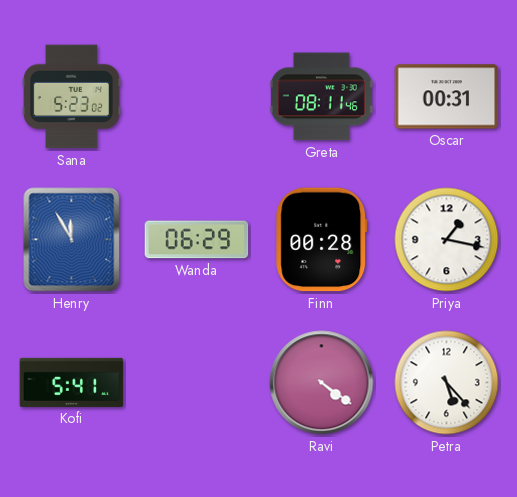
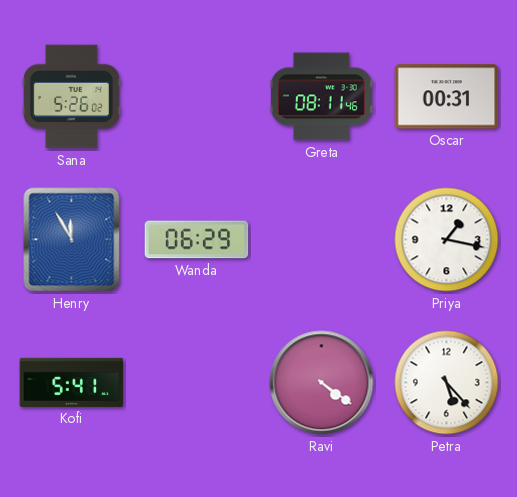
Sana: 5:23 -> 5:26 (72, 97)
Finn: 00:28 -> none (322, 240)
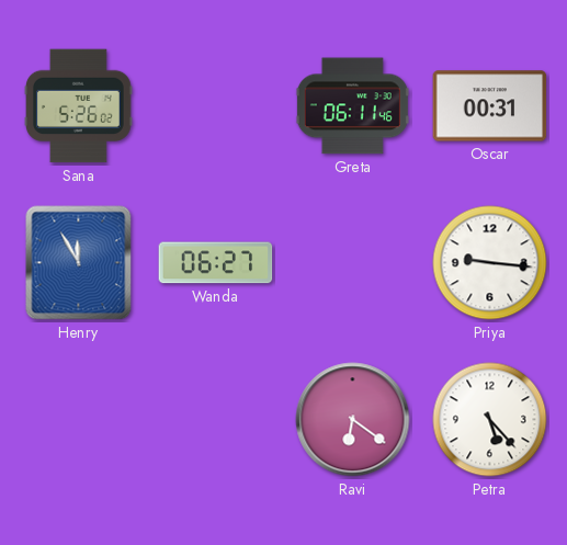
Greta: 08:11 -> 06:11 (352, 106)
Wanda: 06:29 -> 06:27 (216, 263)
Priya: 1:17 -> 9:16 (490, 263)
Kofi: 5:41 -> none (72, 382)
Ravi: 4:21 -> 6:21 (353, 420)
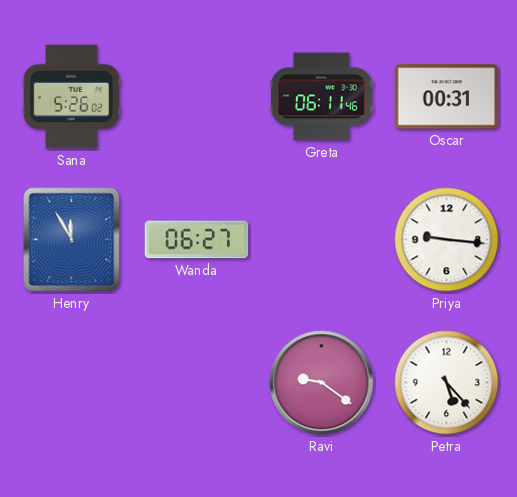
Ravi: 6:21 -> 9:21 (322, 383)
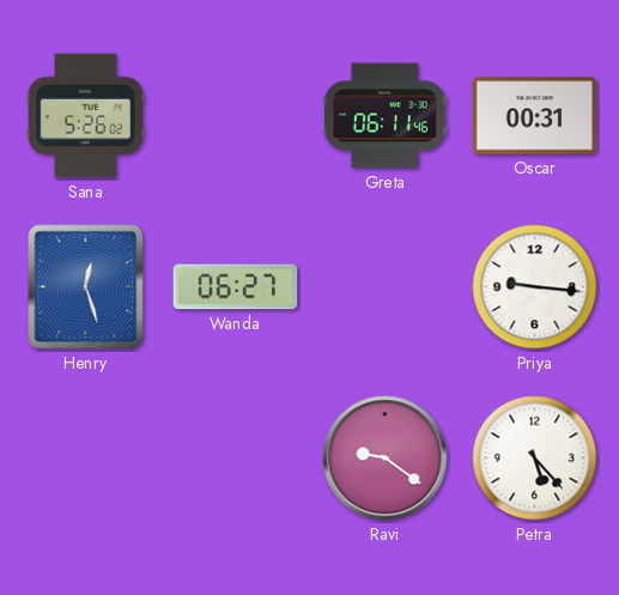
Henry: 11:55 -> 12:27 (86, 287)
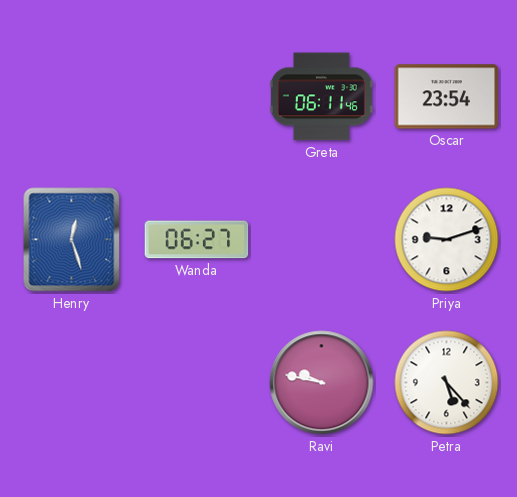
Sana: 5:26 -> none (86, 116)
Oscar: 00:31 -> 23:54 (447, 97)
Priya: 9:16 -> 9:12 (447, 240)
Ravi: 9:21 -> 9:47 (322, 383)
